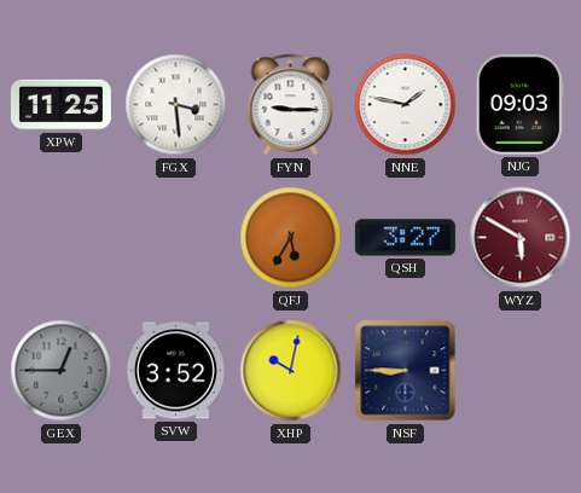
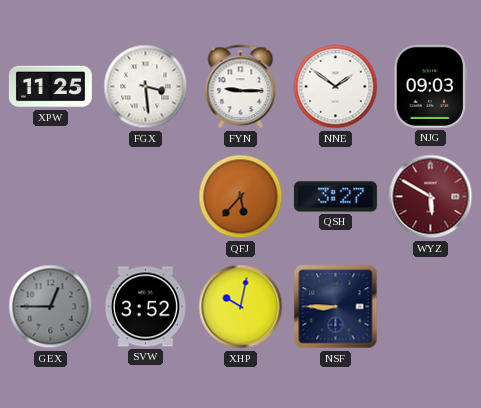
NNE: 1:47 -> 1:51 (336, 87)
QFJ: 5:35 -> 5:37 (241, 197)
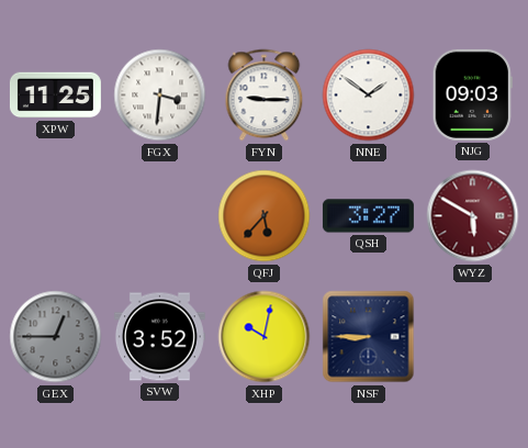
FGX: 3:29 -> 3:31 (160, 96)
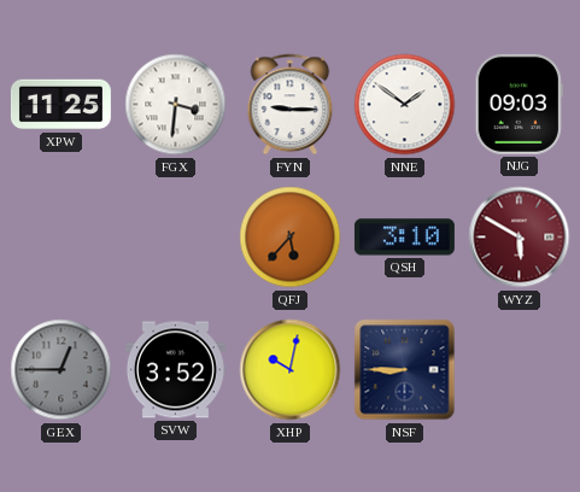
QSH: 3:27 -> 3:10 (404, 238)
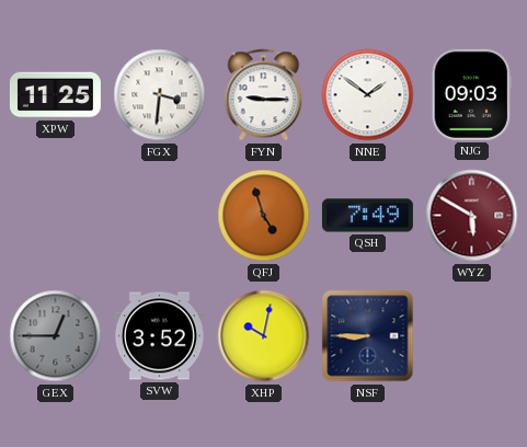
QFJ: 5:37 -> 4:57 (264, 216)
QSH: 3:10 -> 7:49 (367, 216)
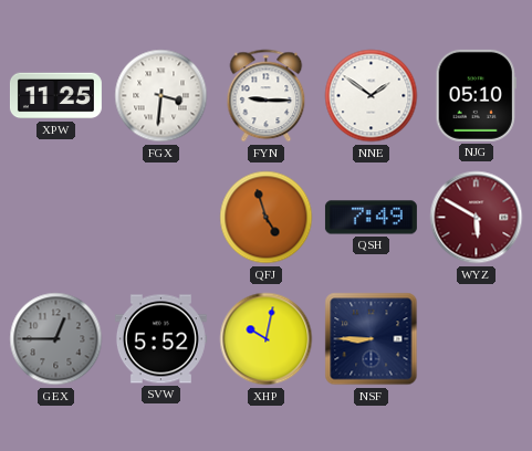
NJG: 09:03 -> 05:10 (476, 95)
SVW: 3:52 -> 5:52 (160, 339)
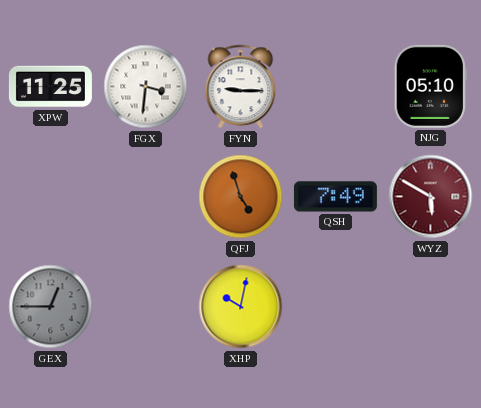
NNE: 1:51 -> none (372, 96)
SVW: 5:52 -> none (160, 339)
NSF: 8:45 -> none (372, 339)
